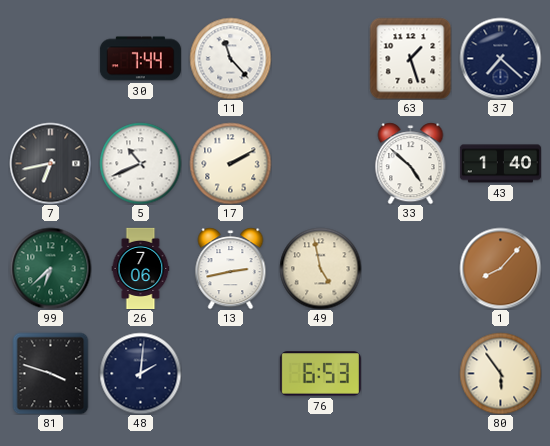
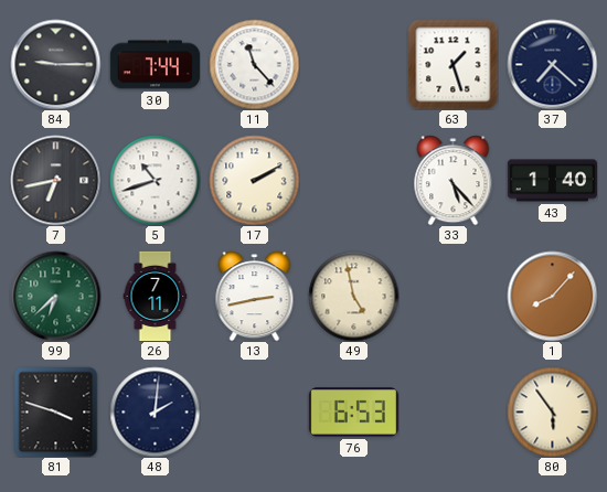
84: none -> 9:15 (55, 64)
5: 10:41 -> 10:42 (155, 180)
33: 4:52 -> 5:23 (454, 180)
26: 7:06 -> 7:11 (156, 296)
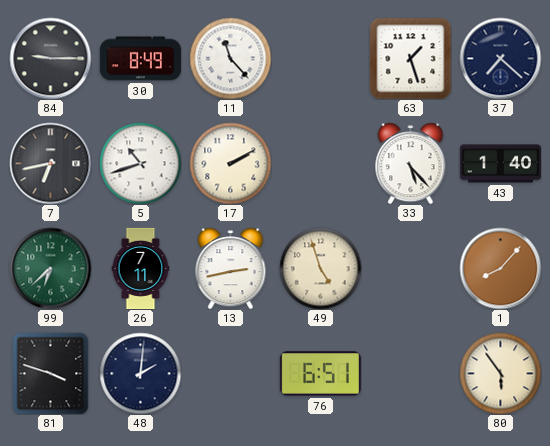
30: 7:44 -> 8:49 (140, 59)
49: 4:58 -> 4:57 (320, 268)
76: 6:53 -> 6:51 (320, 374)
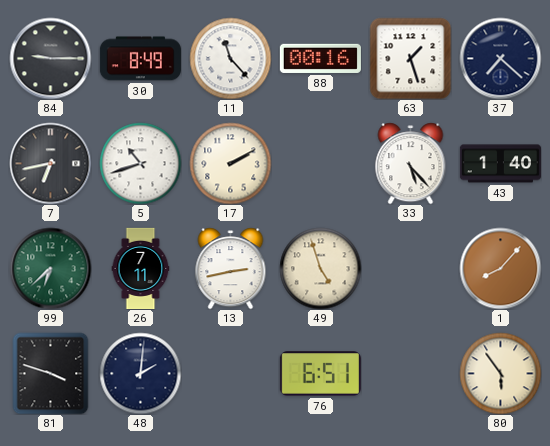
88: none -> 00:16 (320, 58)
